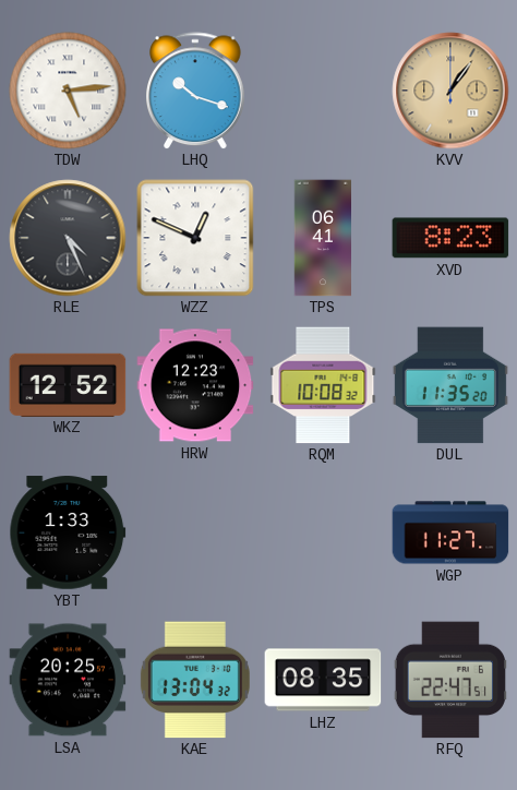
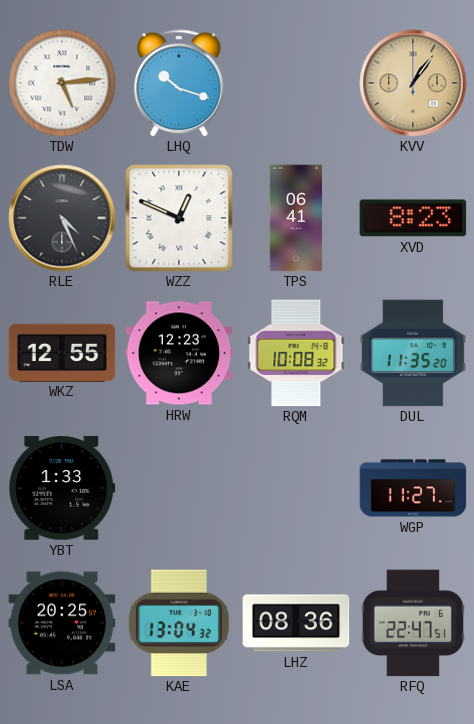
WKZ: 12:52 -> 12:55 (62, 352)
LHZ: 08:35 -> 08:36 (296, 623)
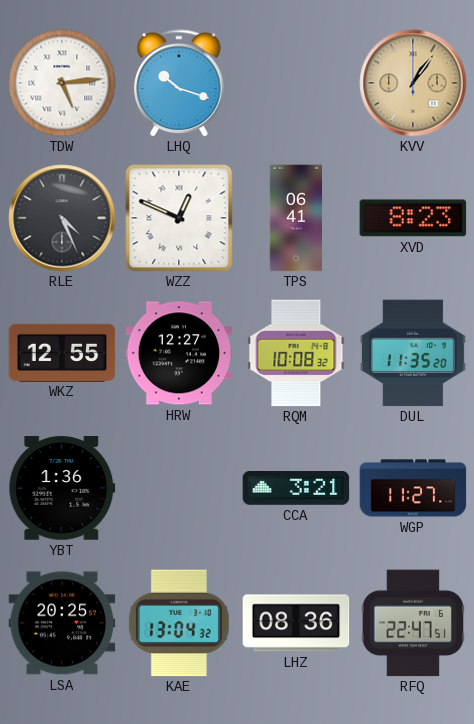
HRW: 12:23 -> 12:27 (179, 353)
YBT: 1:33 -> 1:36 (62, 488)
CCA: none -> 3:21 (296, 489)
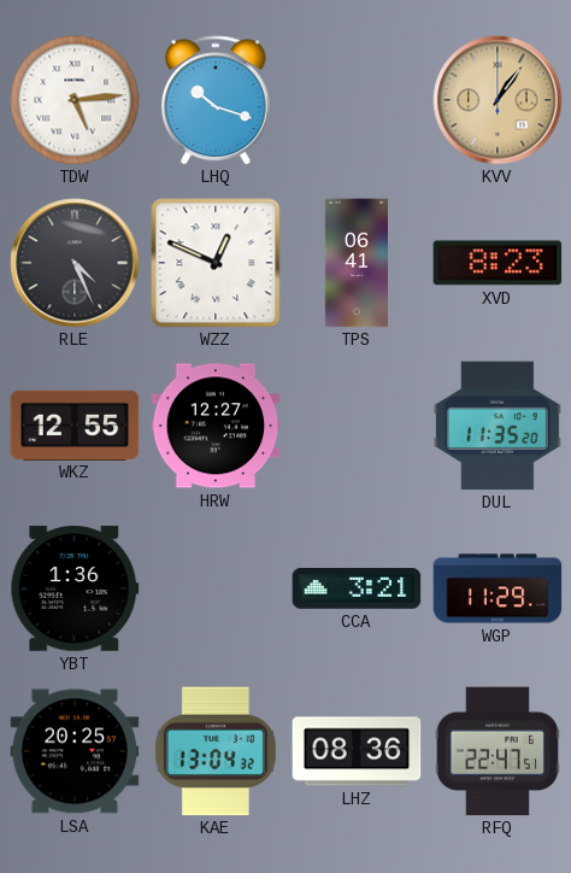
RQM: 10:08 -> none (296, 353)
WGP: 11:27 -> 11:29 (498, 588)
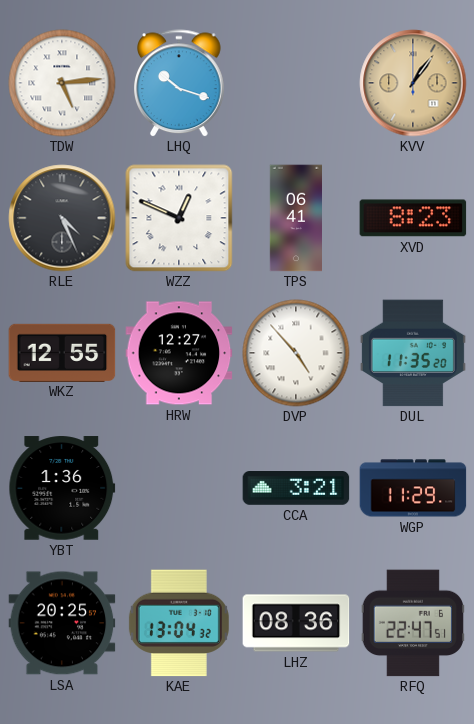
DVP: none -> 4:53 (296, 353)
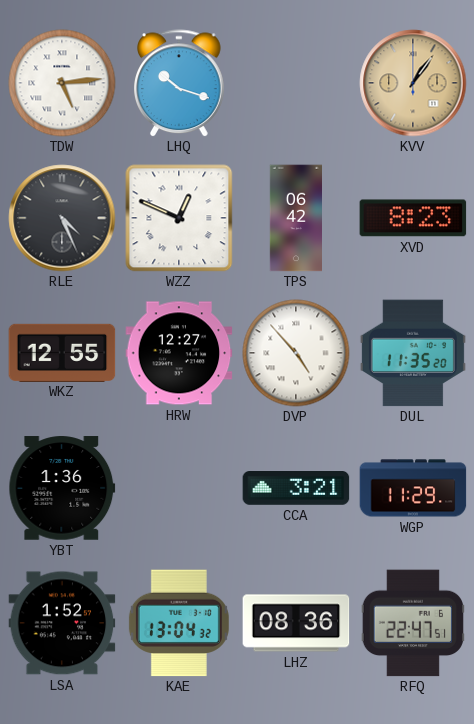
TPS: 06:41 -> 06:42 (295, 218)
LSA: 20:25 -> 1:52 (62, 623)
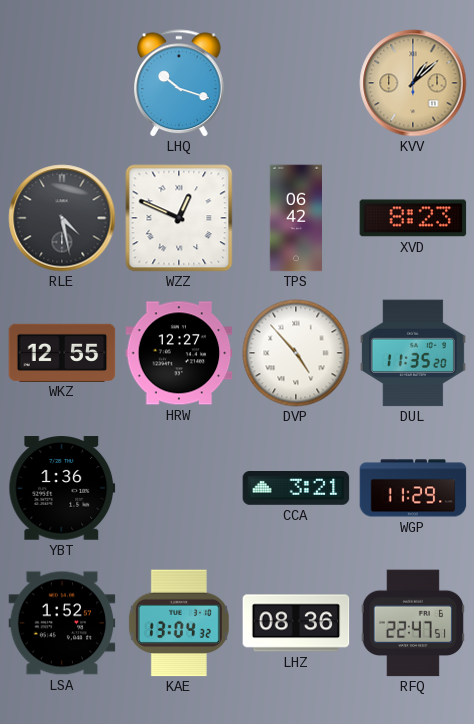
TDW: 5:14 -> none (62, 83)
KVV: 1:06 -> 1:08 (413, 83)
RLE: 4:26 -> 4:28 (62, 218)
